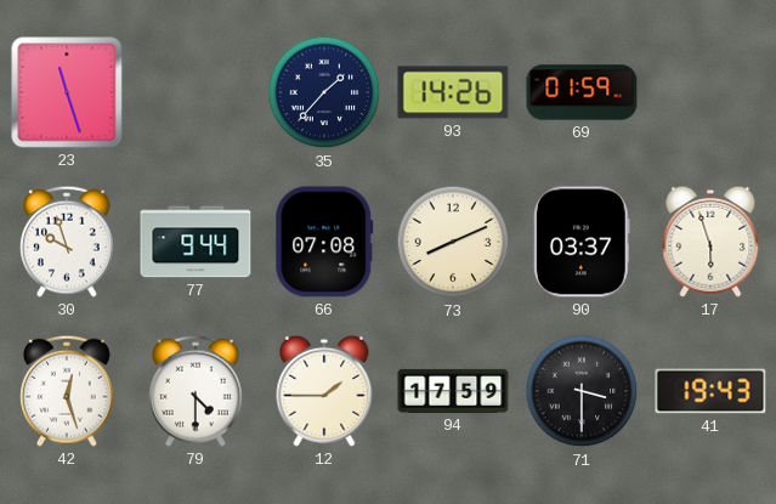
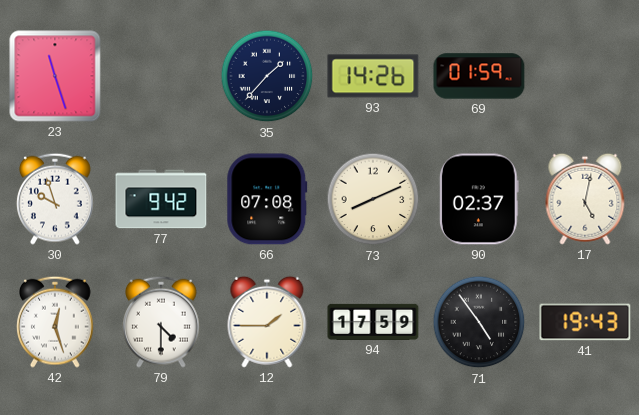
77: 9:44 -> 9:42 (161, 199)
90: 03:37 -> 02:37 (479, 199)
17: 5:57 -> 5:02 (585, 199)
71: 3:30 -> 4:54 (479, 322)
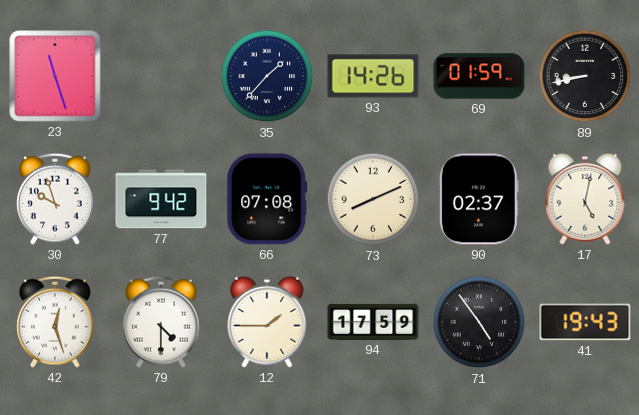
89: none -> 8:43 (585, 76)
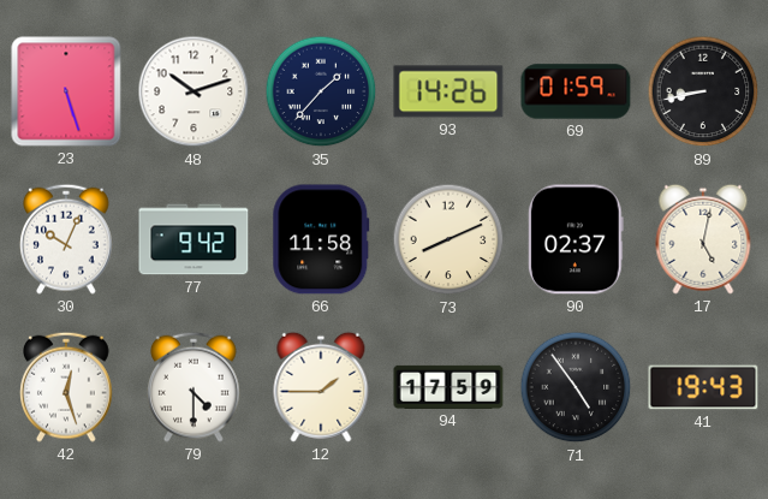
23: 11:27 -> 5:27 (66, 91)
48: none -> 10:12 (194, 91)
30: 9:57 -> 10:04 (67, 239)
66: 07:08 -> 11:58 (321, 239)
